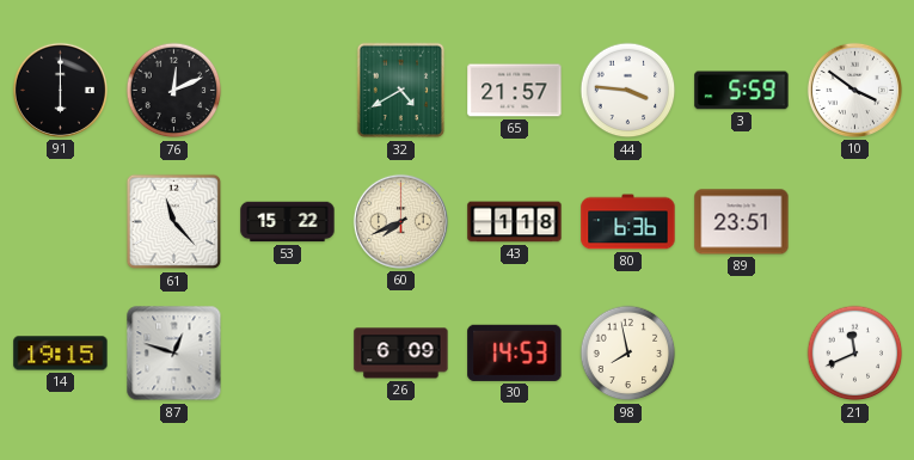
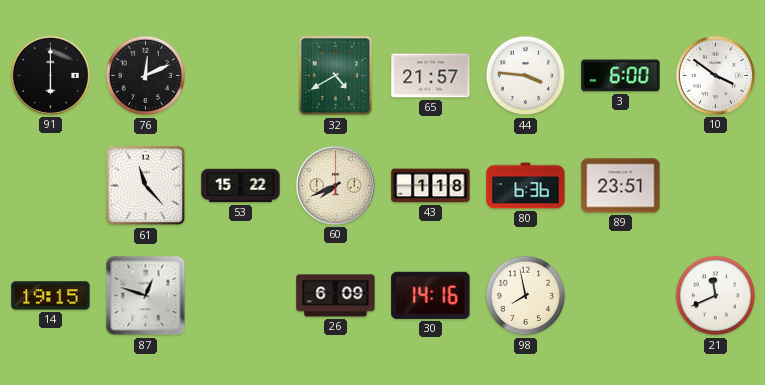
3: 5:59 -> 6:00 (621, 76)
30: 14:53 -> 14:16 (431, 295)
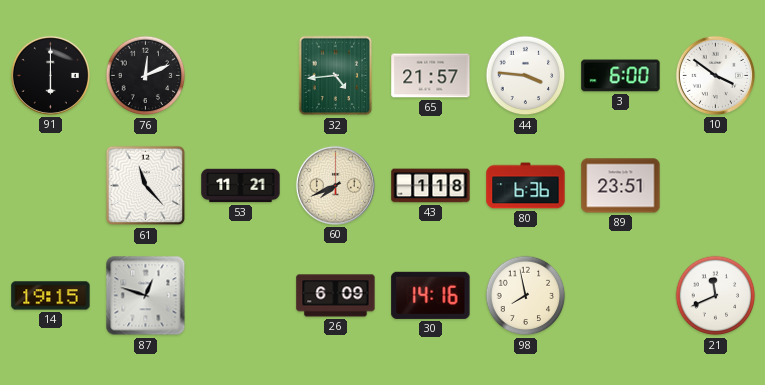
32: 4:40 -> 4:44 (336, 76)
53: 15:22 -> 11:21 (241, 186)
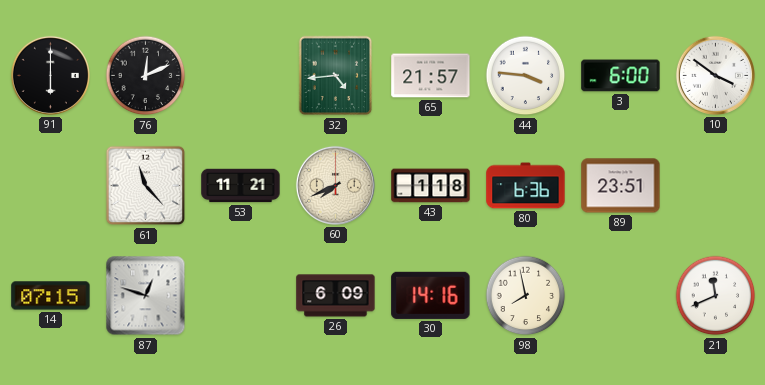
14: 19:15 -> 07:15 (51, 296)
